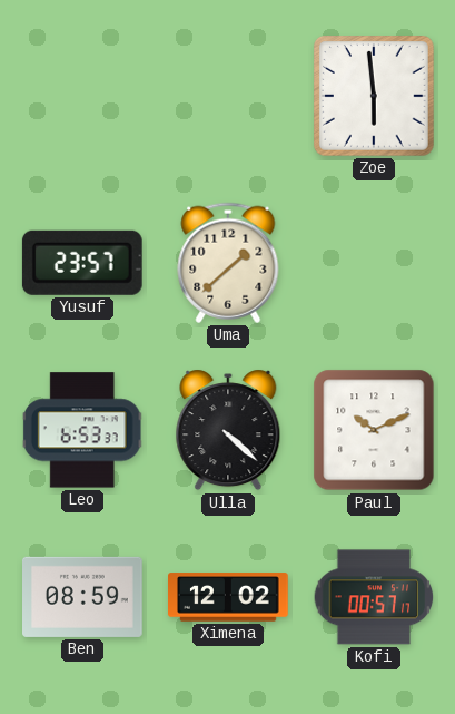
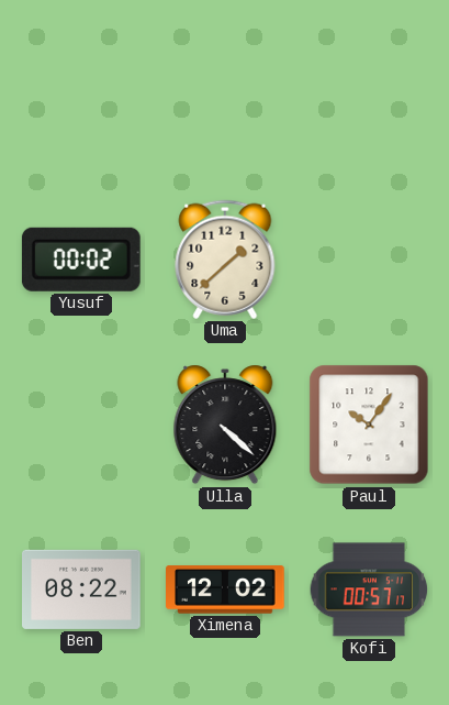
Zoe: 5:59 -> none (375, 97)
Yusuf: 23:57 -> 00:02 (81, 260)
Leo: 6:53 -> none (82, 430)
Paul: 10:11 -> 10:06 (369, 425)
Ben: 08:59 -> 08:22 (82, 590)
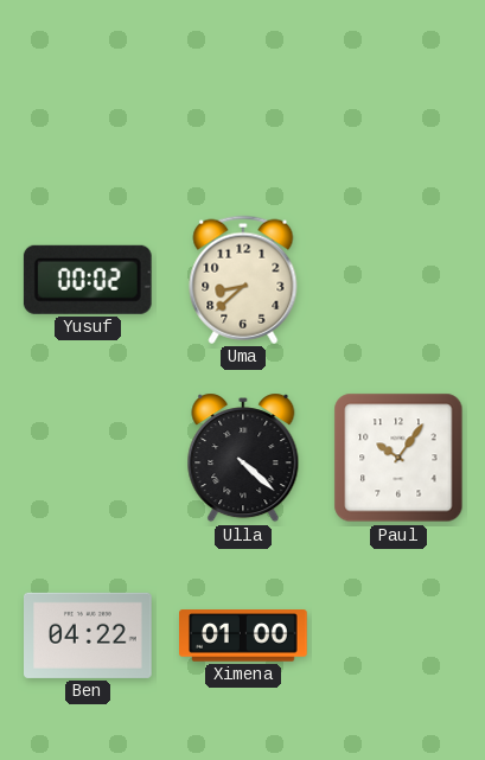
Uma: 1:38 -> 8:38 (243, 280)
Ben: 08:22 -> 04:22 (89, 636)
Ximena: 12:02 -> 01:00 (243, 636)
Kofi: 00:57 -> none (369, 590)
